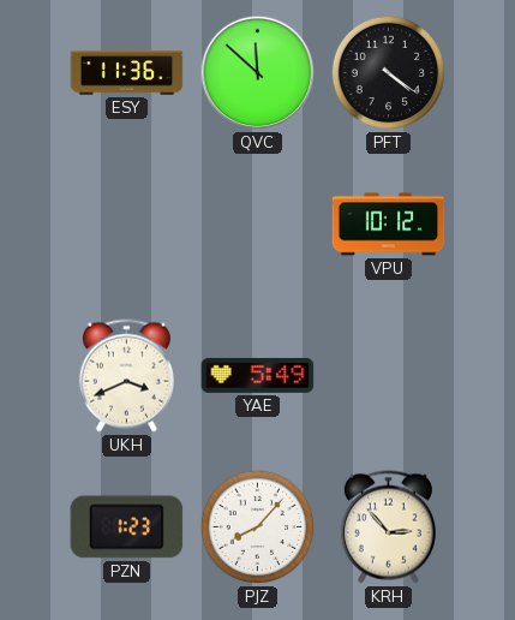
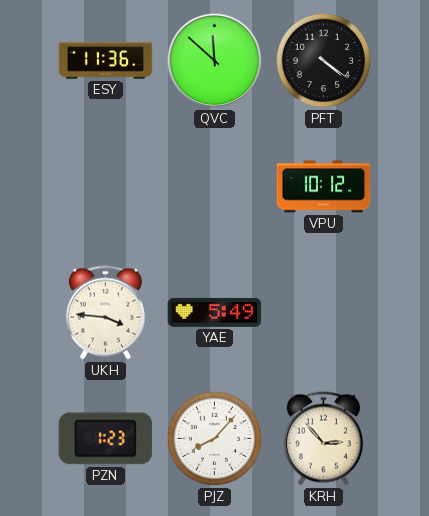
UKH: 3:41 -> 3:46 (105, 313)
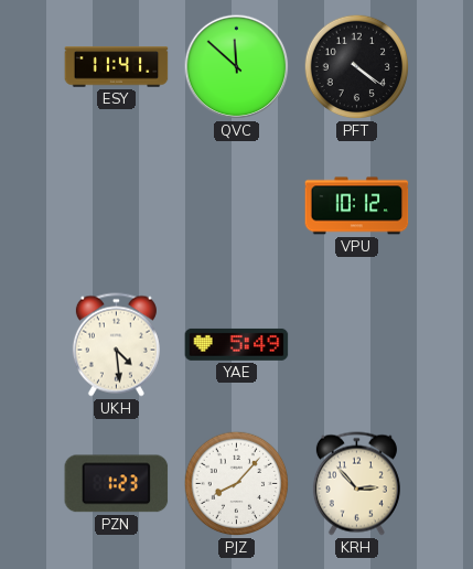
ESY: 11:36 -> 11:41 (117, 67)
UKH: 3:46 -> 4:29 (116, 345)
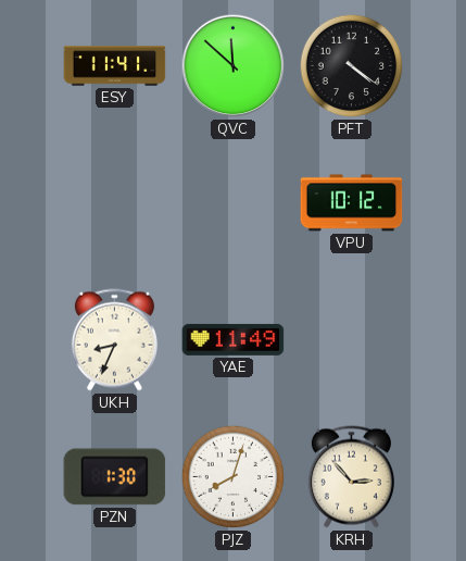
UKH: 4:29 -> 8:34 (114, 340)
YAE: 5:49 -> 11:49 (234, 339)
PZN: 1:23 -> 1:30 (115, 477)
PJZ: 8:07 -> 8:03 (234, 477)
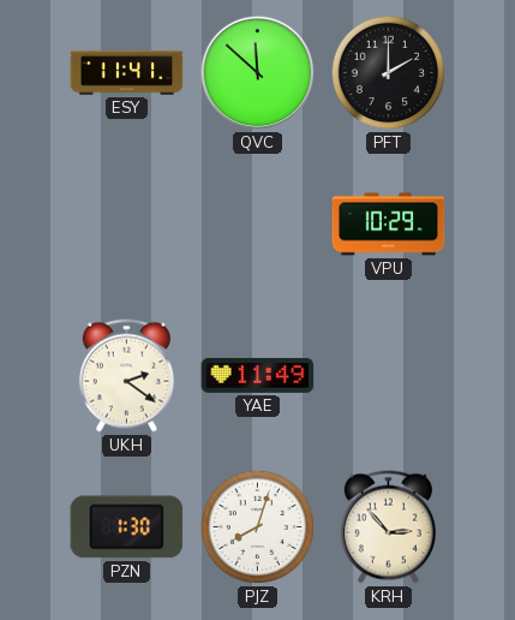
PFT: 4:21 -> 2:00 (389, 73)
VPU: 10:12 -> 10:29 (389, 225)
UKH: 8:34 -> 2:21 (126, 376)
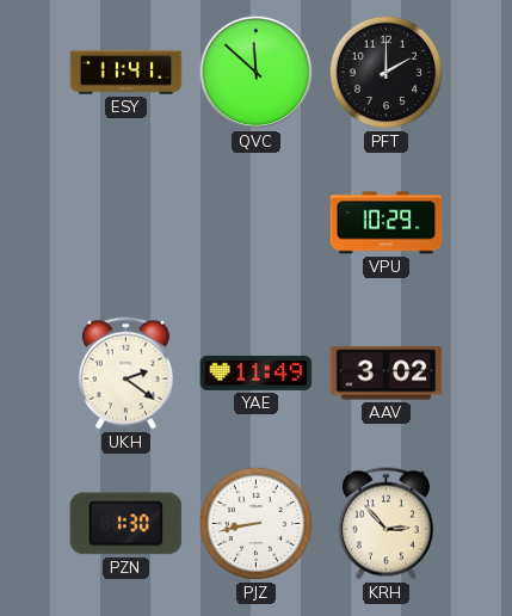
AAV: none -> 3:02 (387, 374)
PJZ: 8:03 -> 8:43 (257, 524)
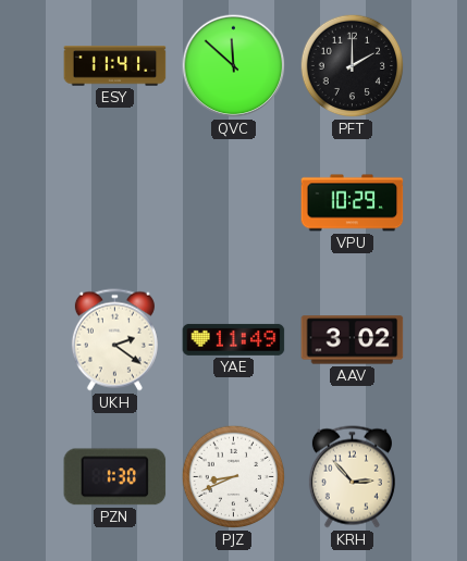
PJZ: 8:43 -> 8:41 (234, 477)
